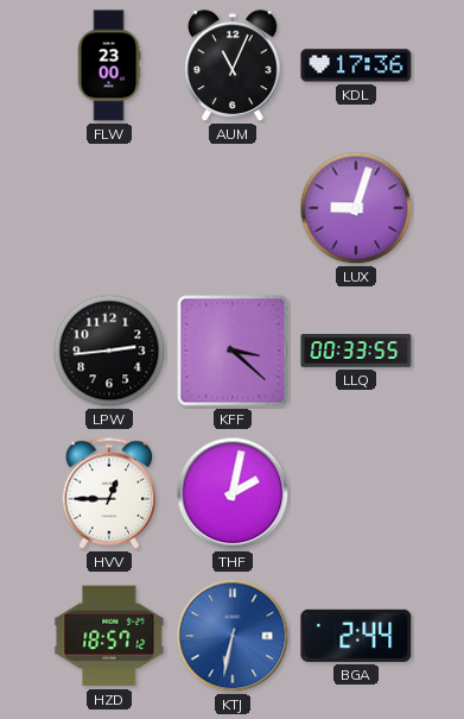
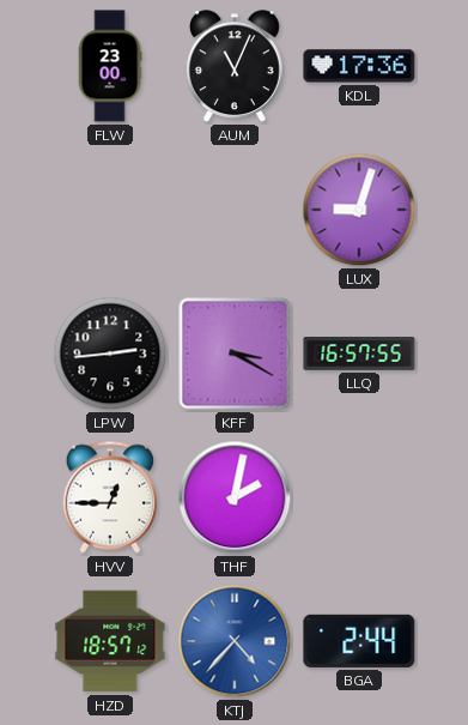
KFF: 3:22 -> 3:20 (235, 354)
LLQ: 00:33 -> 16:57 (359, 354)
KTJ: 6:32 -> 4:37 (235, 641)
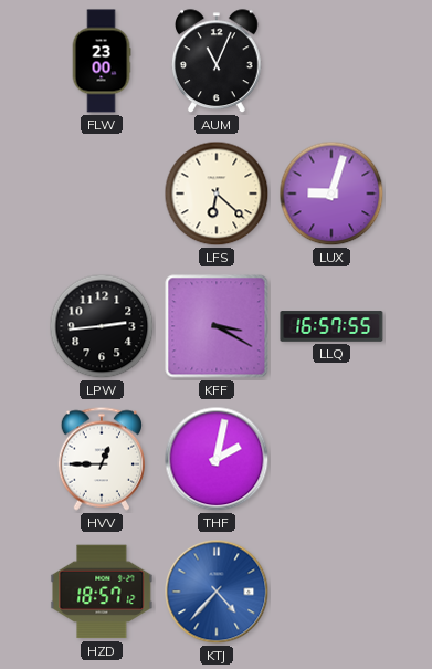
KDL: 17:36 -> none (359, 66)
LFS: none -> 6:22 (217, 194)
BGA: 2:44 -> none (359, 641)
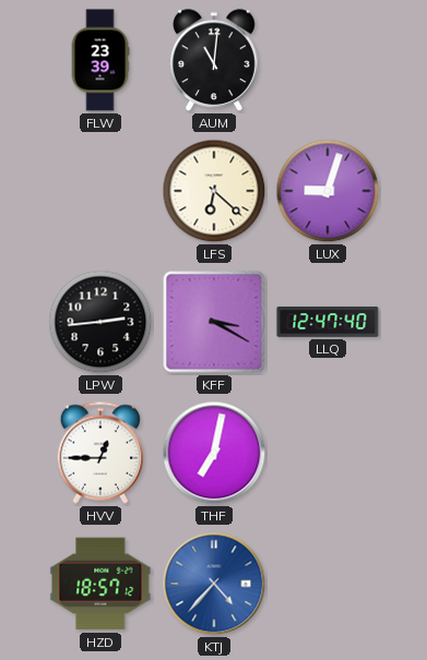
FLW: 23:00 -> 23:39 (100, 60)
AUM: 11:04 -> 11:01 (215, 61)
LLQ: 16:57 -> 12:47 (328, 322)
THF: 2:02 -> 7:02 (214, 453)
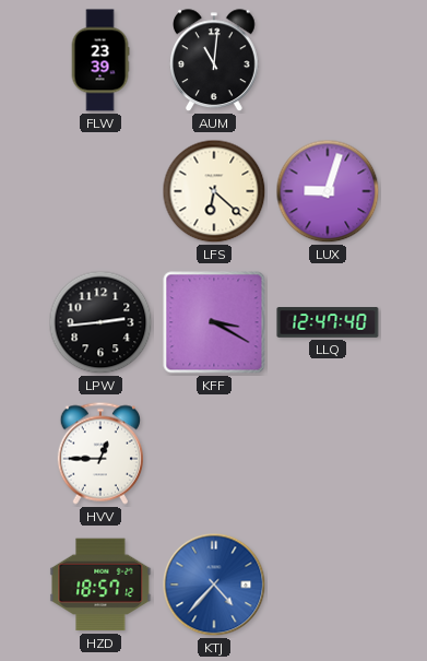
THF: 7:02 -> none (214, 453)
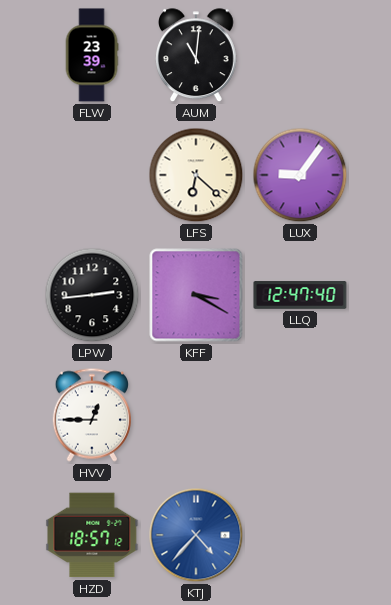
LUX: 9:03 -> 9:06 (300, 175)
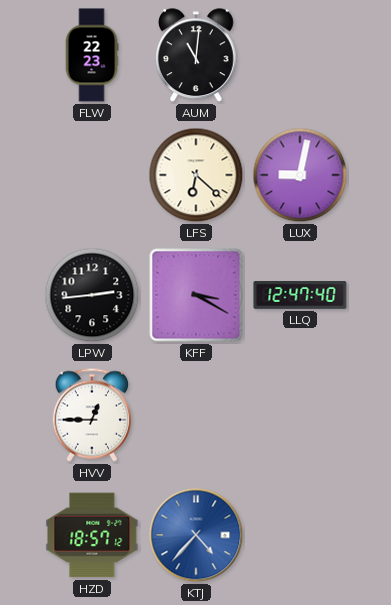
FLW: 23:39 -> 22:23 (92, 55)
LUX: 9:06 -> 9:02 (300, 175)
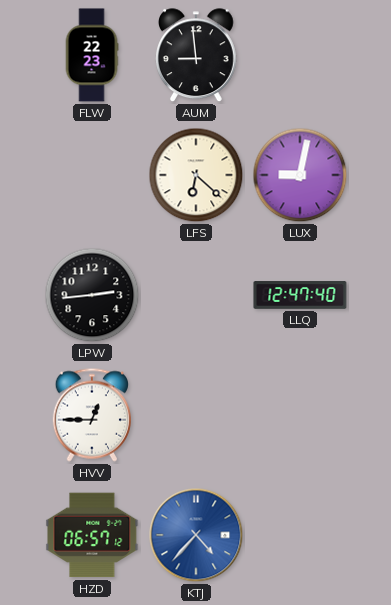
AUM: 11:01 -> 8:59 (197, 56)
KFF: 3:20 -> none (196, 295)
HZD: 18:57 -> 06:57 (92, 535)
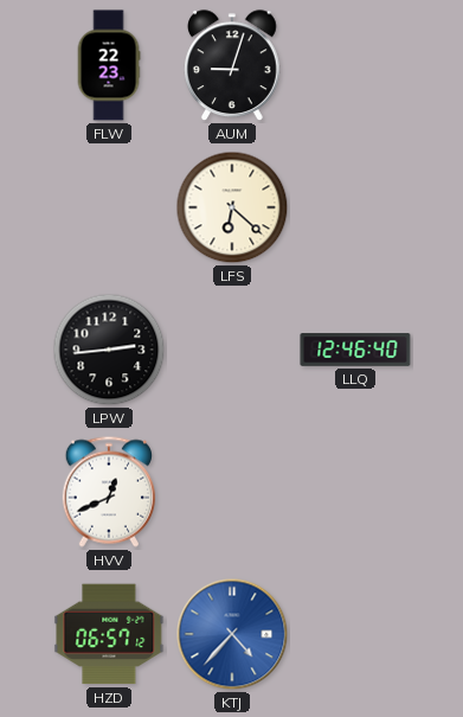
AUM: 8:59 -> 9:03 (233, 66)
LUX: 9:02 -> none (300, 175)
LLQ: 12:47 -> 12:46 (355, 350)
HVV: 12:45 -> 12:41 (108, 492)
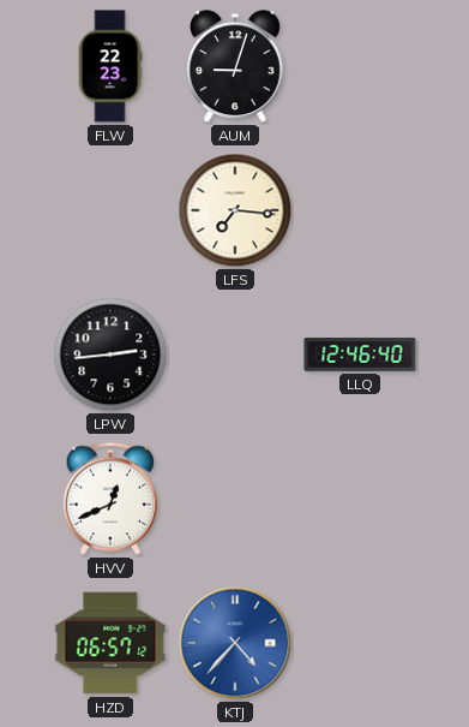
LFS: 6:22 -> 7:16 (235, 210)
